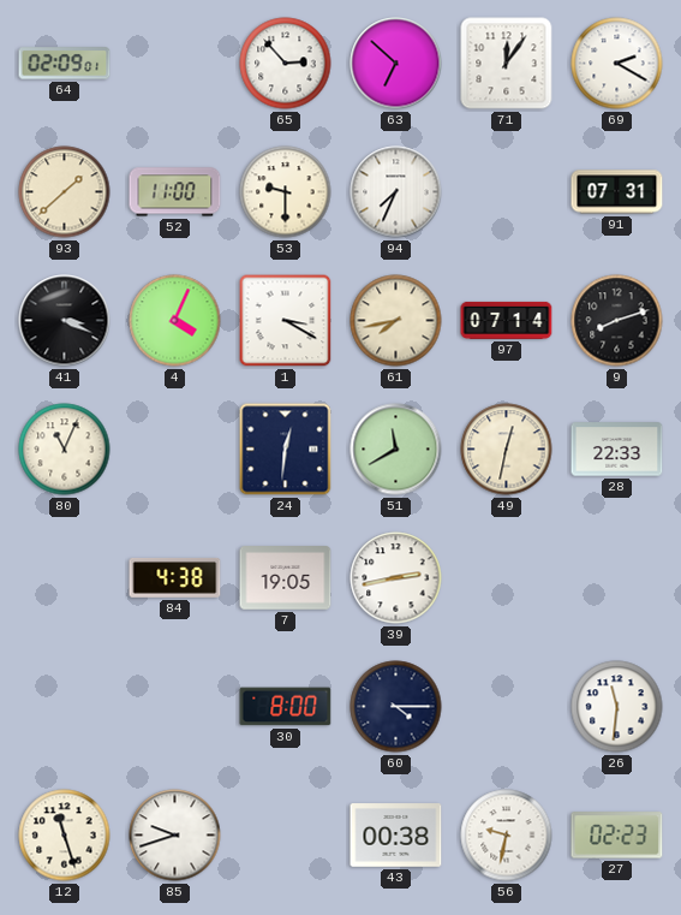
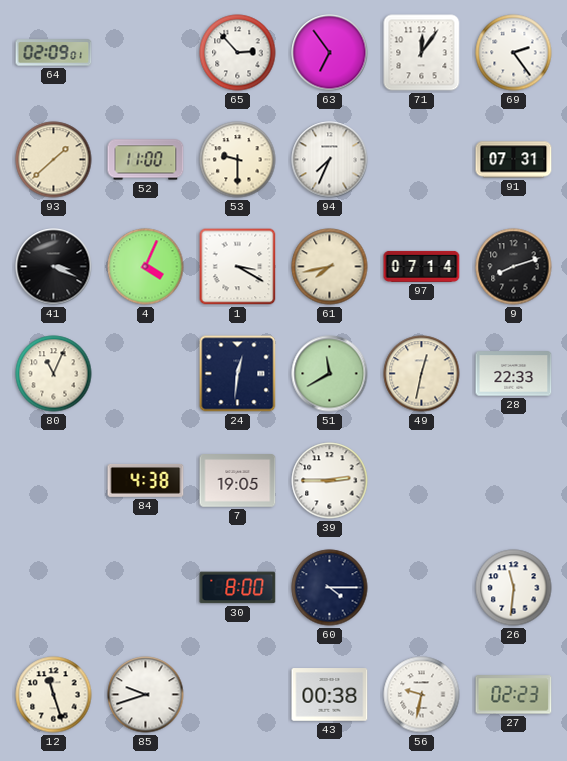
63: 6:52 -> 6:54 (330, 53)
69: 2:20 -> 2:24 (514, 53)
39: 2:43 -> 2:45 (330, 481)
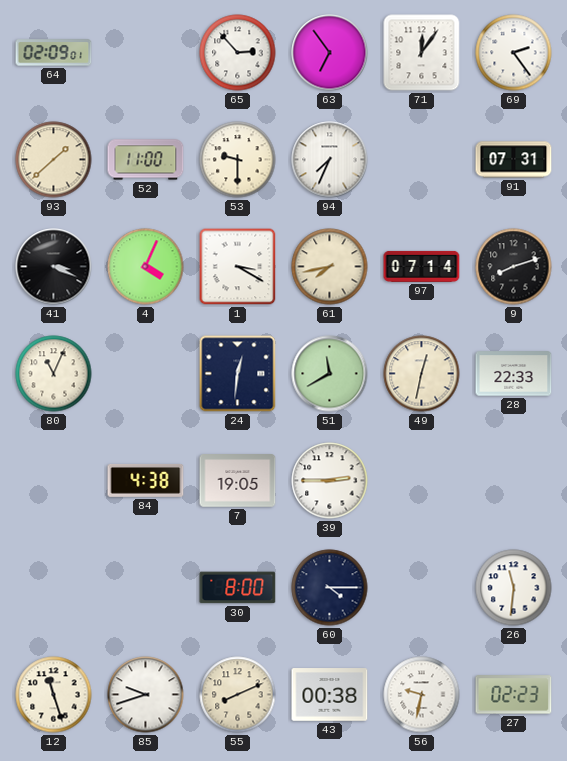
55: none -> 8:11 (238, 695)
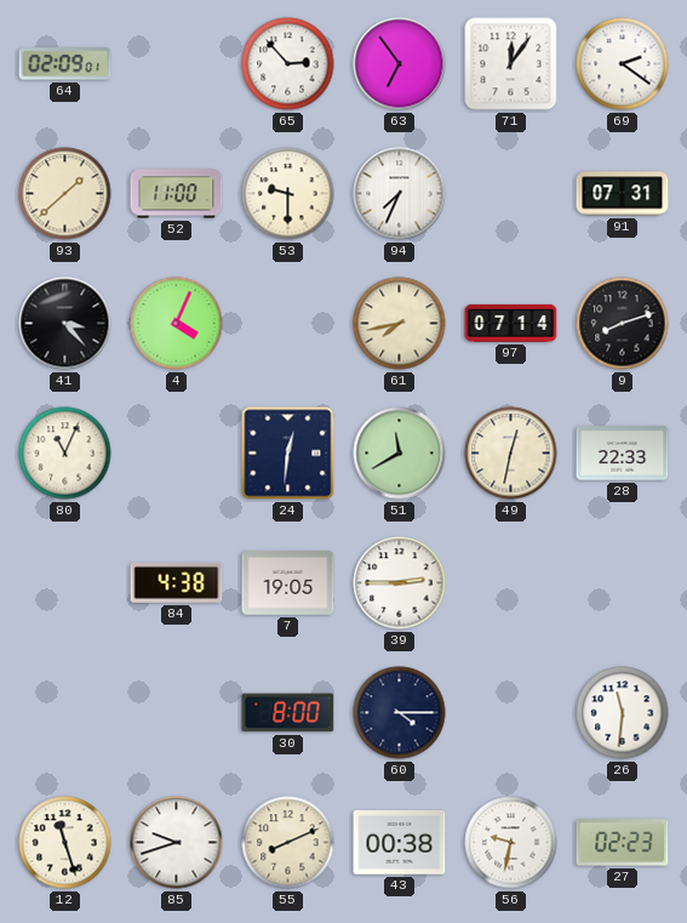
69: 2:24 -> 2:21 (623, 64)
41: 3:19 -> 3:23 (65, 324)
1: 3:20 -> none (238, 267)
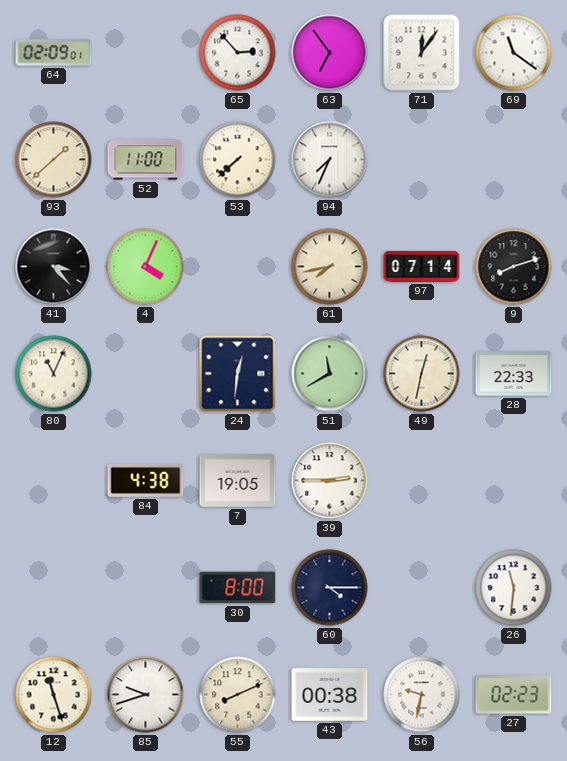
69: 2:21 -> 11:21 (514, 53)
53: 9:30 -> 7:38 (238, 160)
91: 07:31 -> none (623, 194)
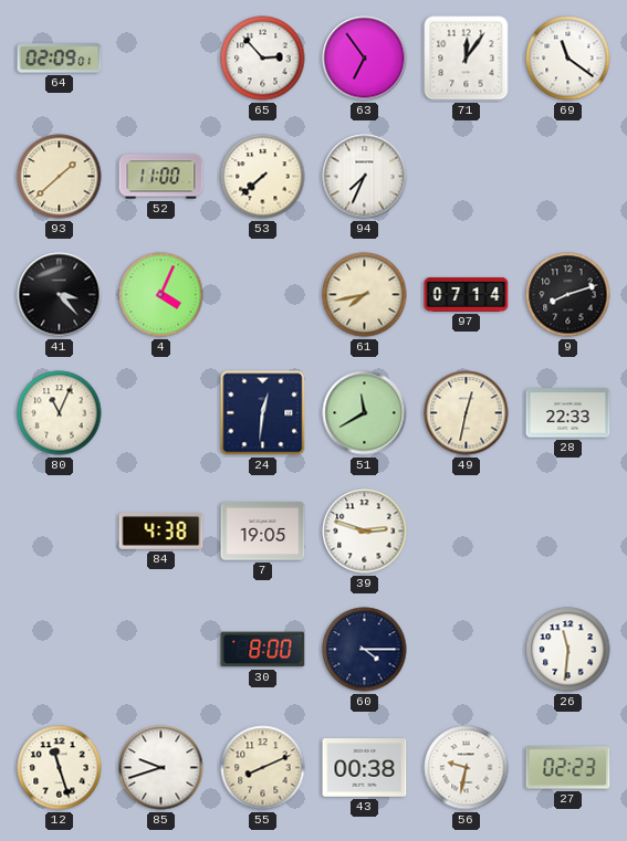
39: 2:45 -> 2:48 (365, 532)
